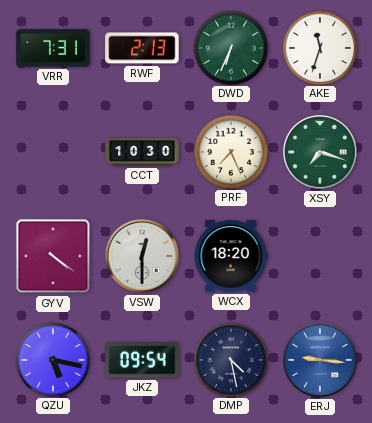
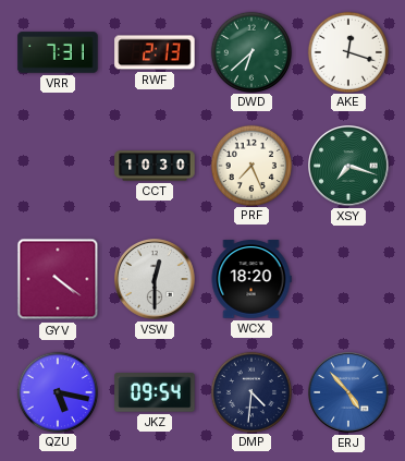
DWD: 6:34 -> 6:38 (250, 51)
AKE: 11:33 -> 12:18 (347, 51)
DMP: 4:28 -> 4:31 (250, 391)
ERJ: 9:16 -> 4:53 (349, 393)
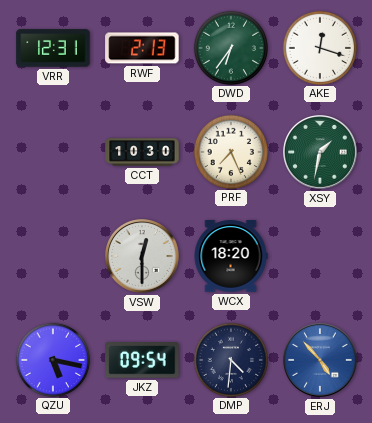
VRR: 7:31 -> 12:31 (53, 48)
DWD: 6:38 -> 6:36 (230, 47)
XSY: 7:18 -> 1:32 (321, 153)
GYV: 4:21 -> none (58, 279)
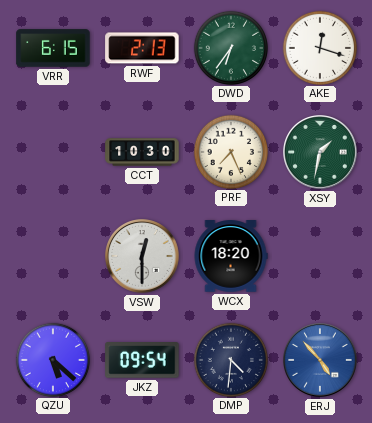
VRR: 12:31 -> 6:15 (53, 48)
QZU: 5:17 -> 5:22 (52, 359)
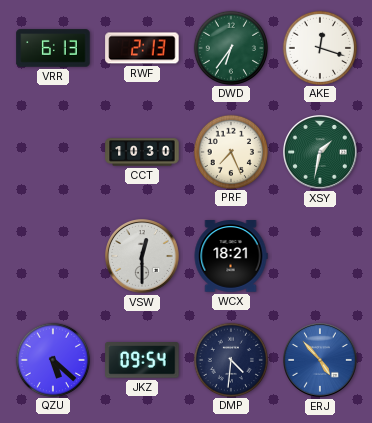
VRR: 6:15 -> 6:13 (53, 48)
WCX: 18:20 -> 18:21 (231, 256)
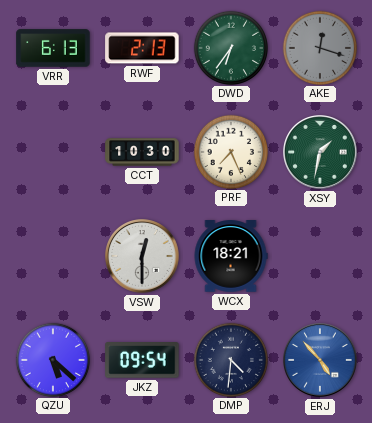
AKE dial: white -> grey (319, 47)
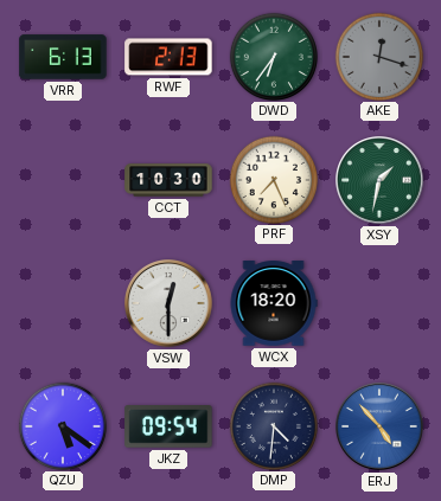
WCX: 18:21 -> 18:20 (274, 303)
QZU: 5:22 -> 5:21 (62, 425)
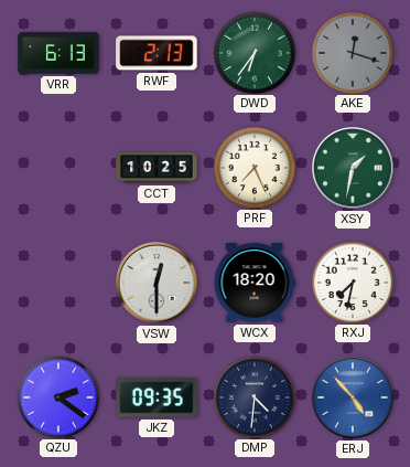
CCT: 10:30 -> 10:25 (157, 168)
RXJ: none -> 7:32 (352, 282)
QZU: 5:21 -> 2:21 (57, 396)
JKZ: 09:54 -> 09:35 (157, 397)
